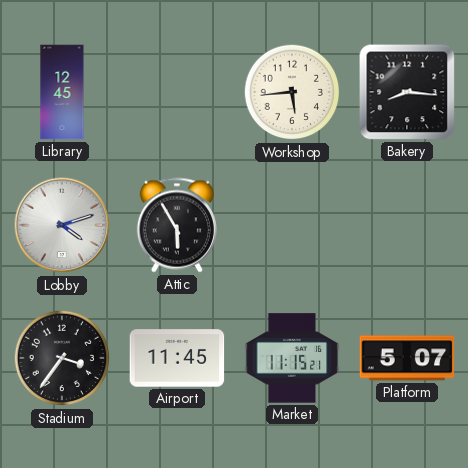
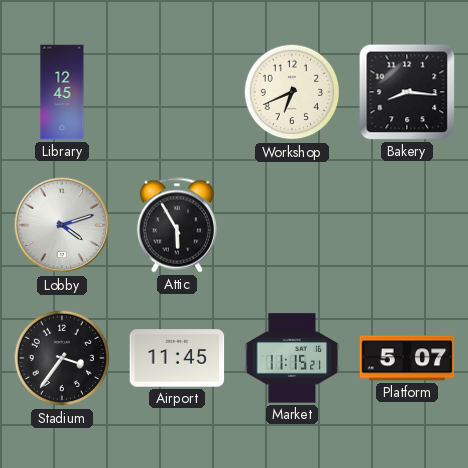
Workshop: 5:44 -> 6:41 (292, 92)
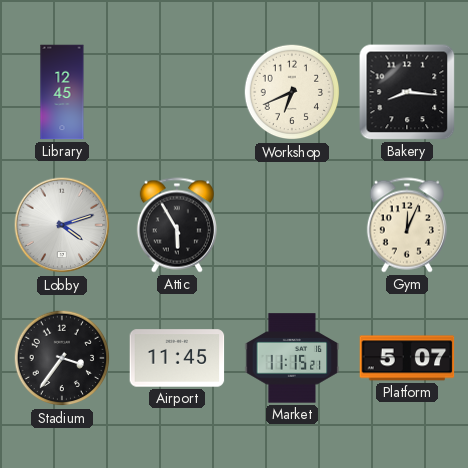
Gym: none -> 12:04 (407, 225)
